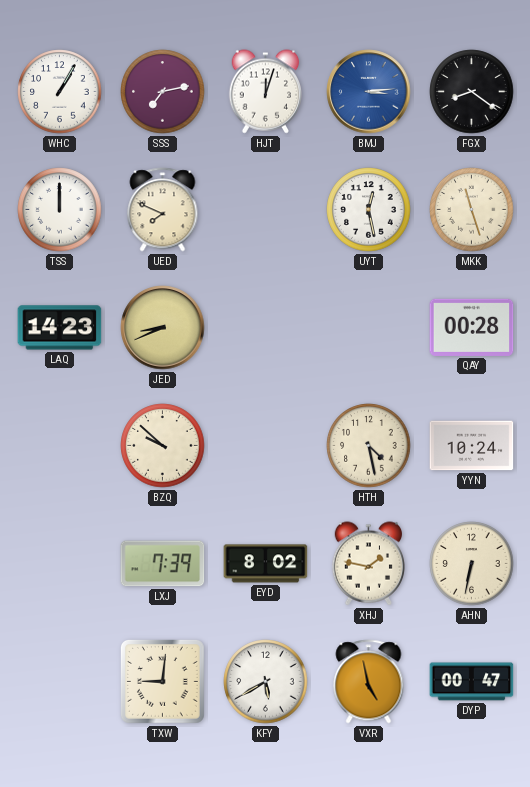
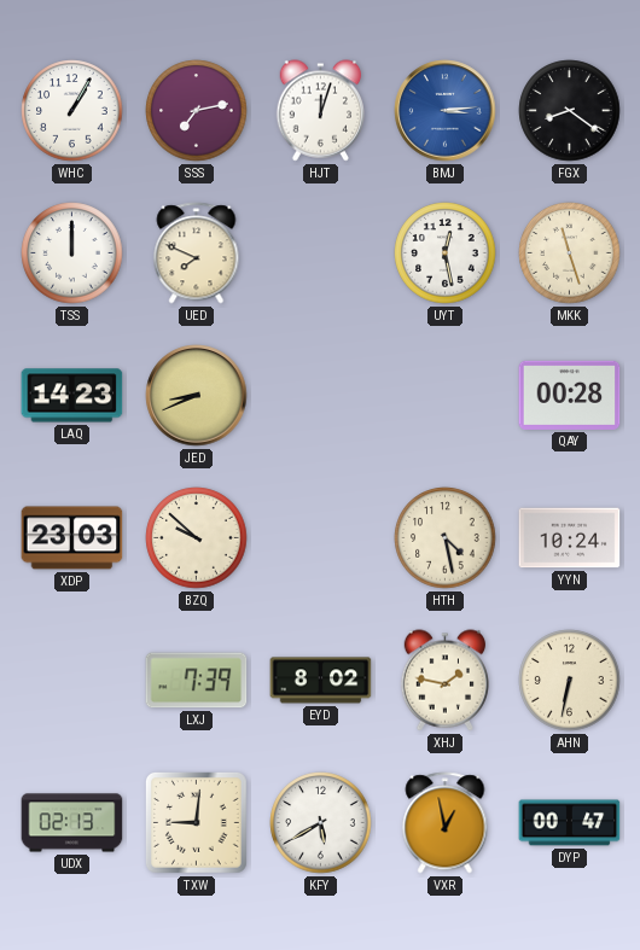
XDP: none -> 23:03 (72, 538)
UDX: none -> 02:13 (72, 823)
VXR: 4:58 -> 12:58 (446, 823)
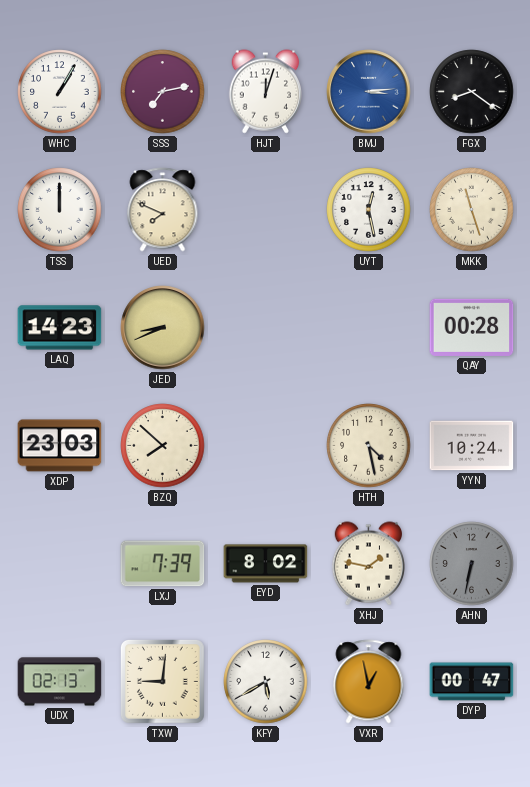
BZQ: 9:52 -> 7:52 (163, 446)
AHN dial: cream -> grey (472, 564)
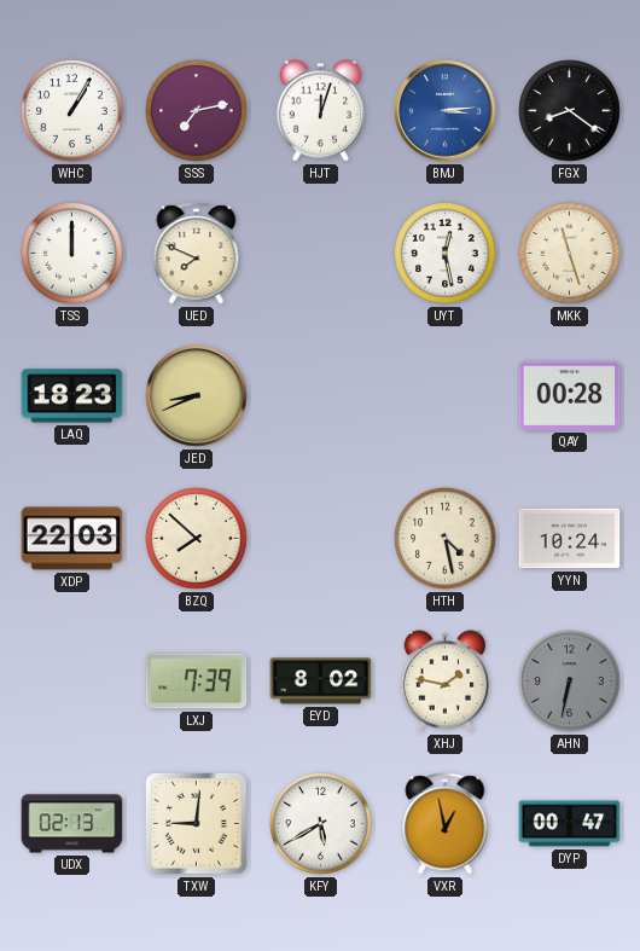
LAQ: 14:23 -> 18:23 (72, 396)
XDP: 23:03 -> 22:03 (72, 539)
